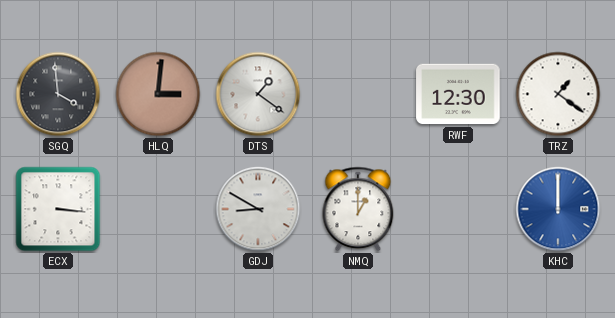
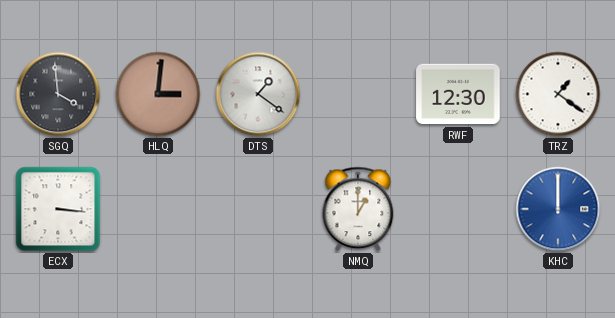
GDJ: 8:50 -> none (258, 209)
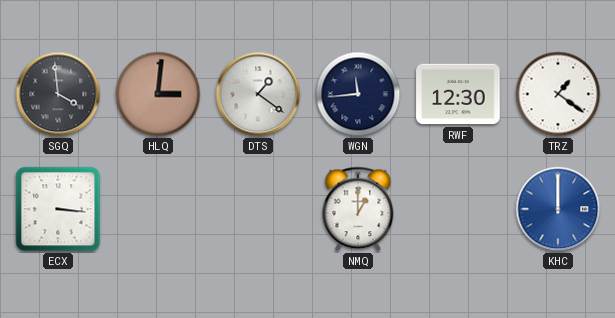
WGN: none -> 11:44 (358, 94)
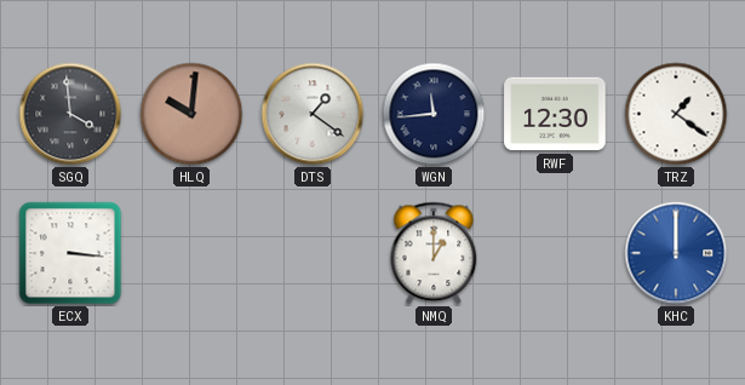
HLQ: 3:01 -> 10:01 (191, 114)
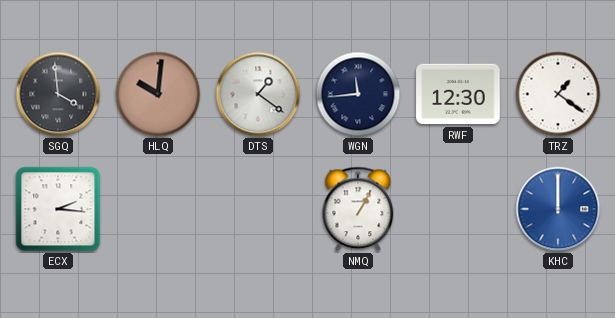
ECX: 3:16 -> 2:16 (58, 209)
NMQ: 1:00 -> 1:05 (358, 209)
